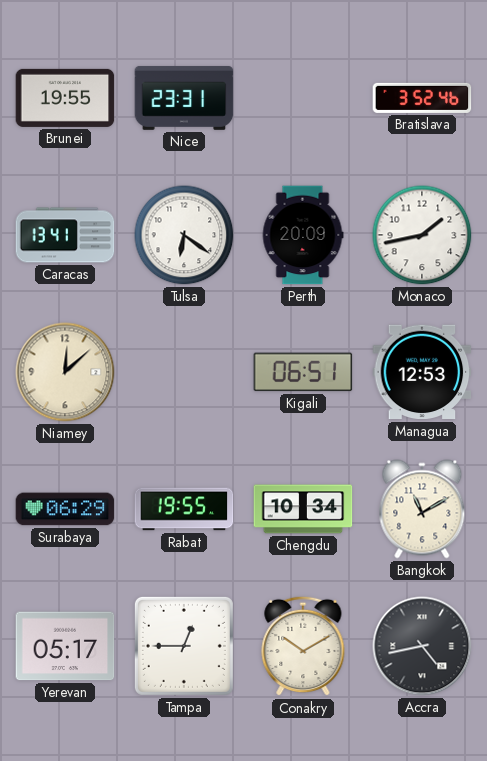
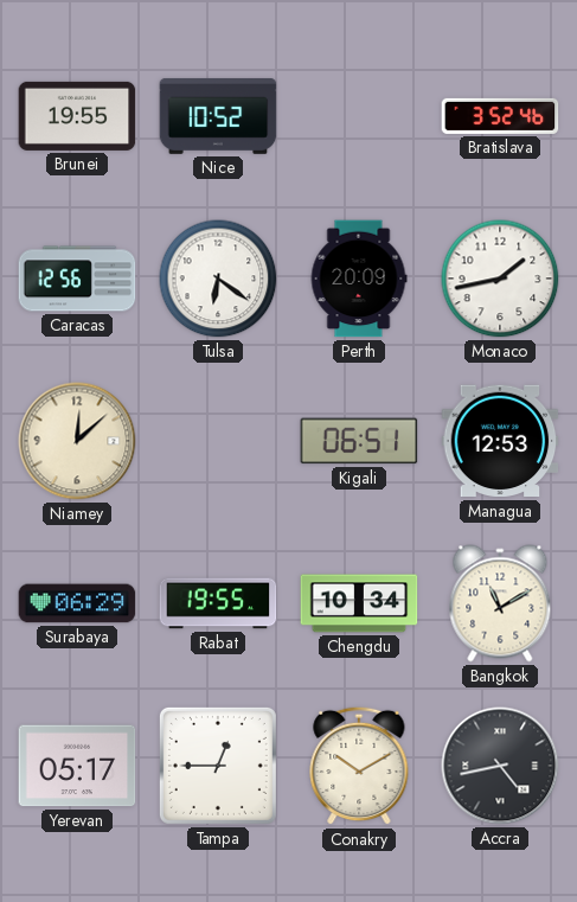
Nice: 23:31 -> 10:52 (218, 116)
Caracas: 13:41 -> 12:56 (77, 279)
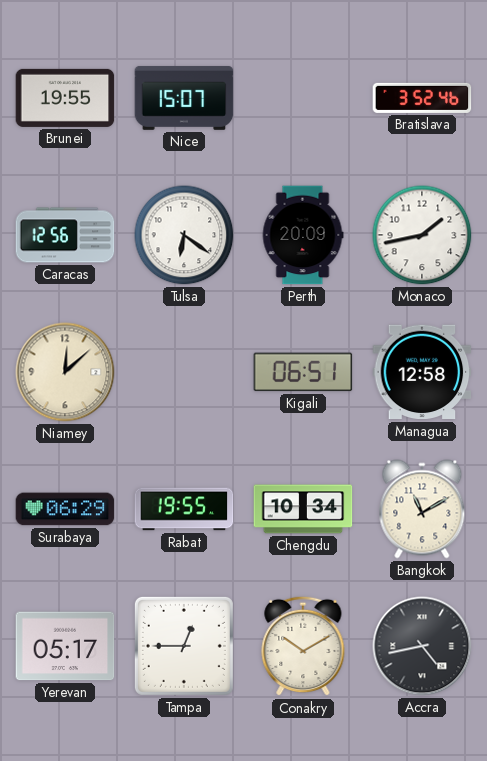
Nice: 10:52 -> 15:07 (184, 98)
Managua: 12:53 -> 12:58 (422, 372)
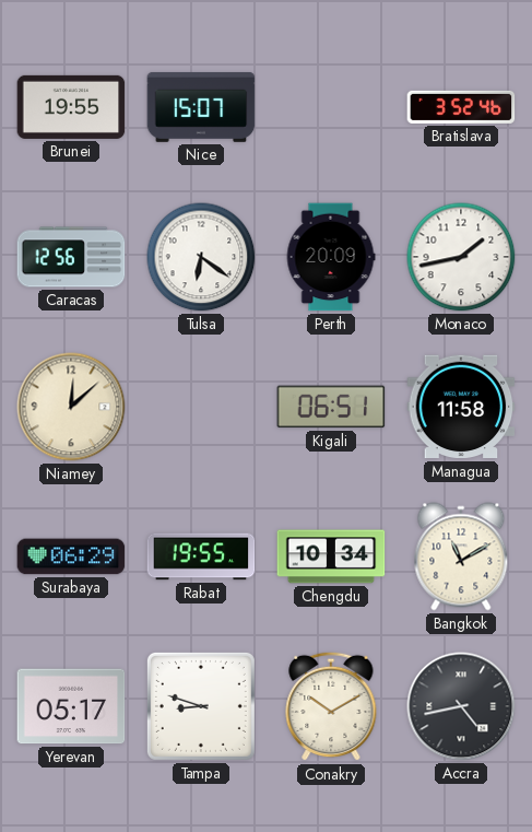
Managua: 12:58 -> 11:58 (461, 407)
Tampa: 12:45 -> 8:48 (201, 706)
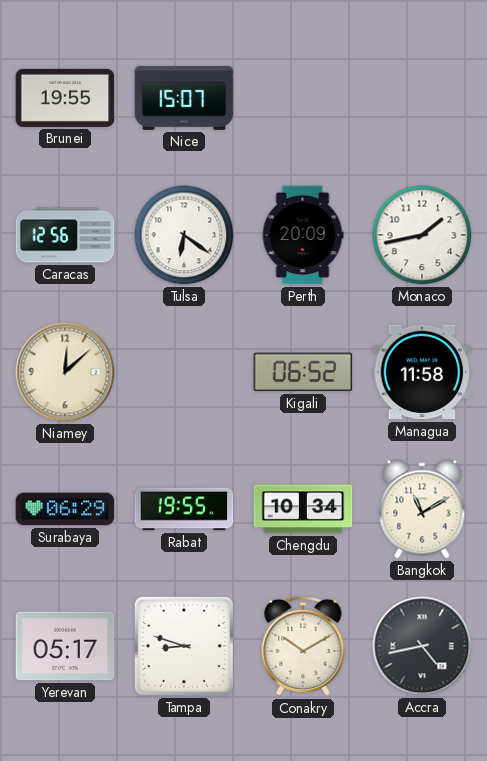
Bratislava: 3:52 -> none (461, 107)
Kigali: 06:51 -> 06:52 (303, 372)
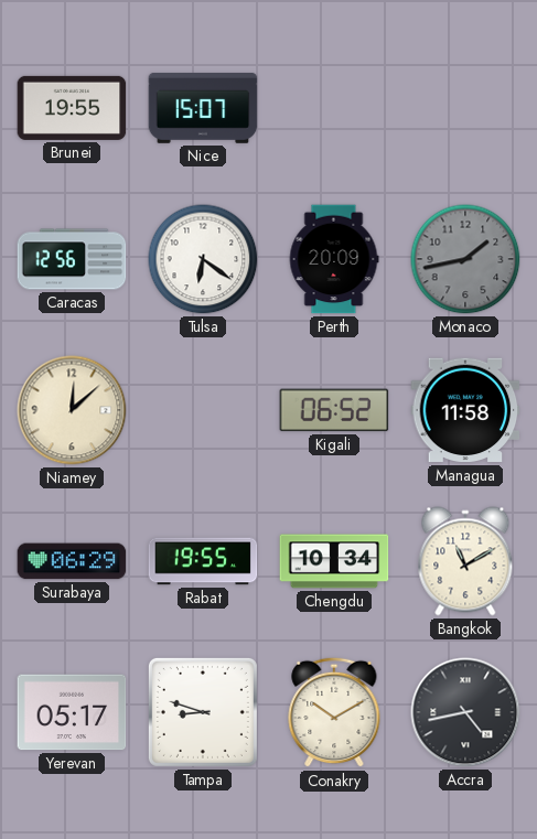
Monaco dial: white -> grey (465, 259)
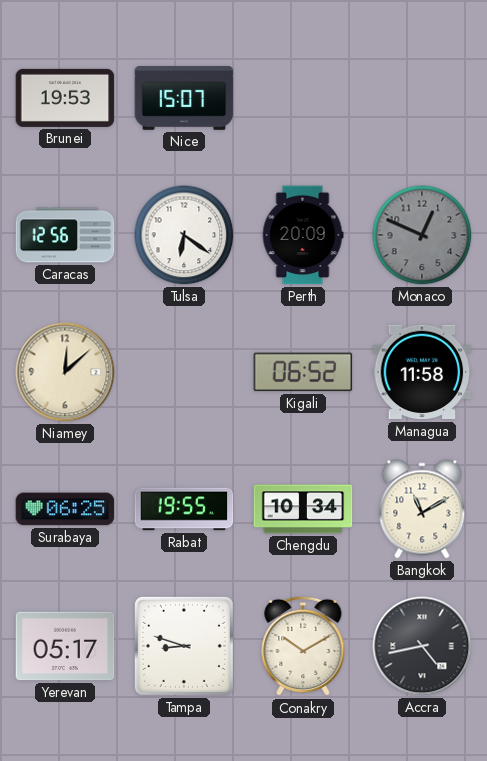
Brunei: 19:55 -> 19:53 (65, 98)
Monaco: 1:43 -> 12:49 (422, 235)
Surabaya: 06:29 -> 06:25 (65, 509)
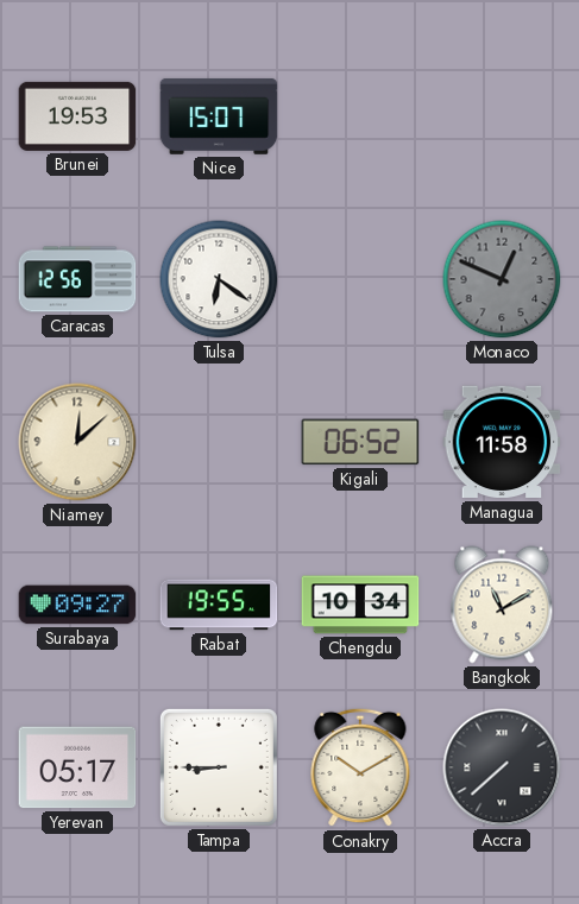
Perth: 20:09 -> none (303, 235)
Surabaya: 06:25 -> 09:27 (77, 605)
Tampa: 8:48 -> 8:45 (219, 767)
Accra: 4:43 -> 7:38 (502, 767)
